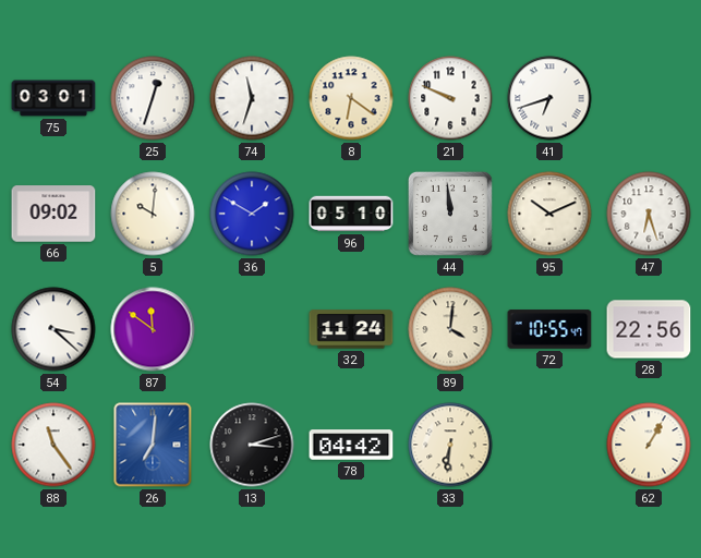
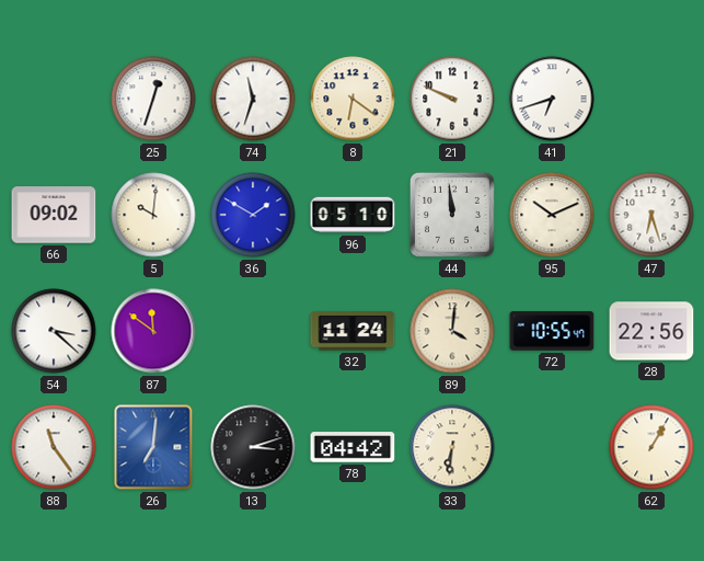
75: 03:01 -> none (53, 98)
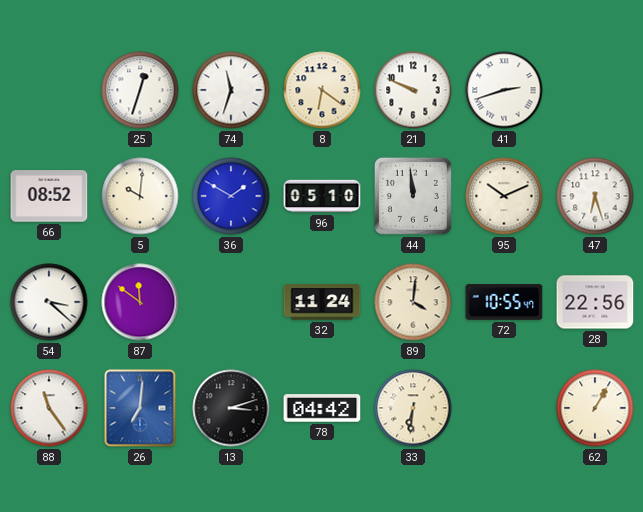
41: 6:42 -> 2:42 (504, 90)
66: 09:02 -> 08:52 (49, 196)
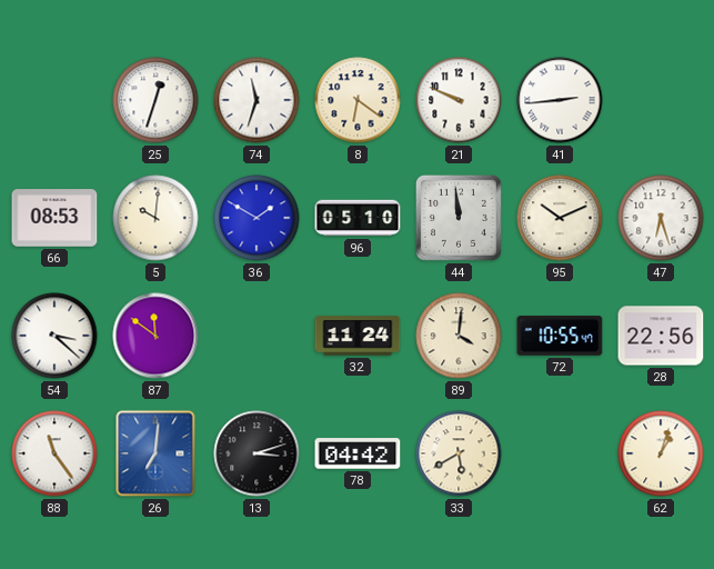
41: 2:42 -> 2:44 (560, 100)
66: 08:52 -> 08:53 (54, 218)
33: 6:31 -> 5:40 (459, 453)
62: 1:05 -> 1:03 (661, 453)
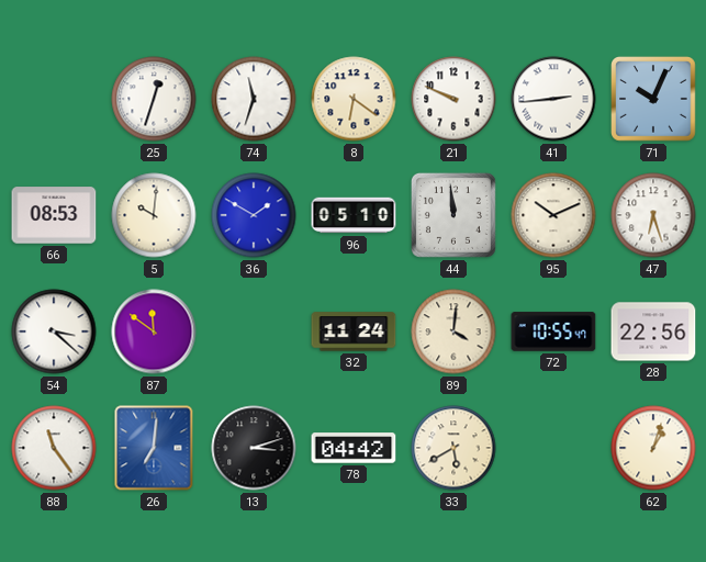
71: none -> 10:04 (654, 100)
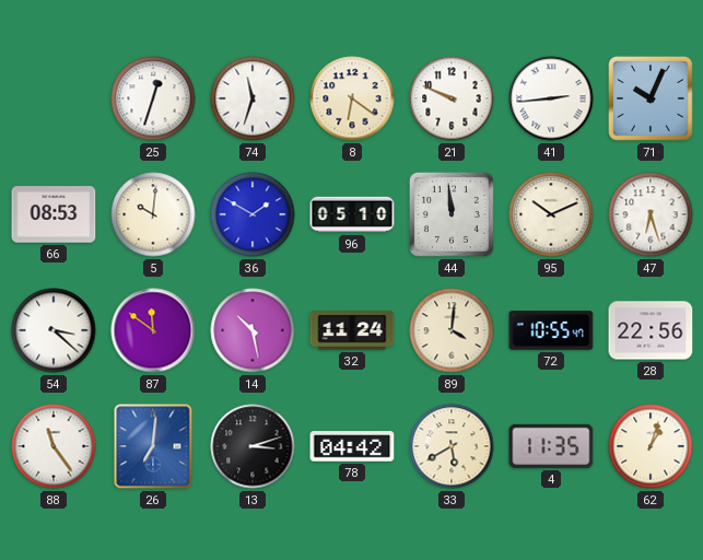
14: none -> 10:28 (253, 330)
4: none -> 11:35 (551, 446)
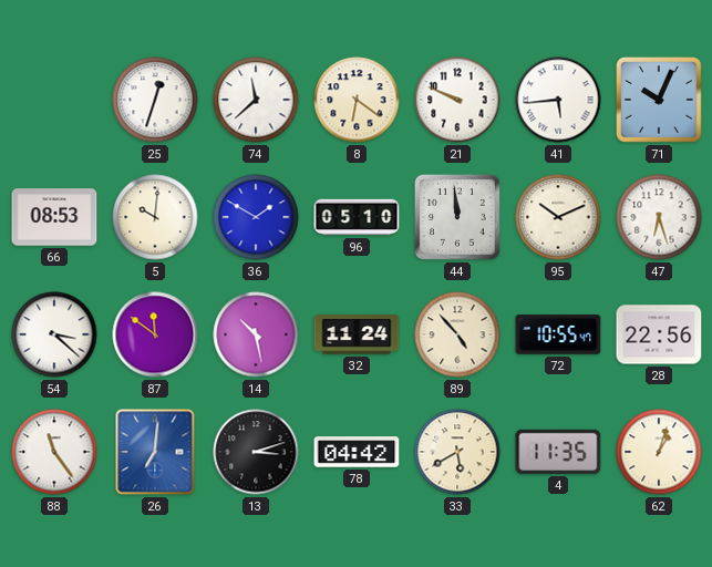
74: 11:33 -> 11:38 (256, 100)
41: 2:44 -> 5:44 (558, 100)
89: 4:01 -> 4:53 (457, 334)
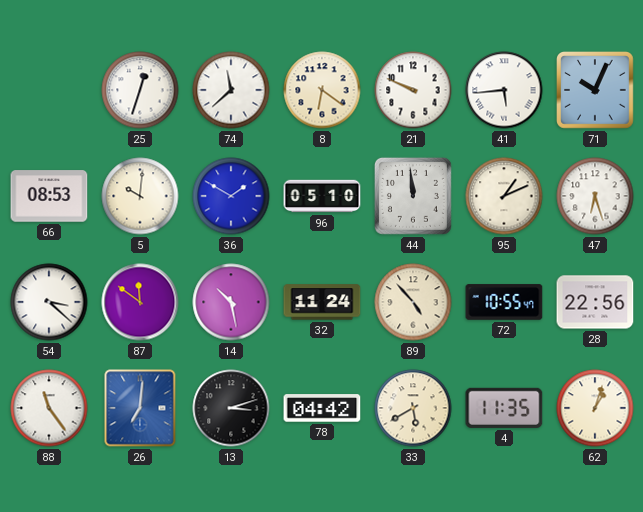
95: 10:11 -> 1:11 (504, 196)
